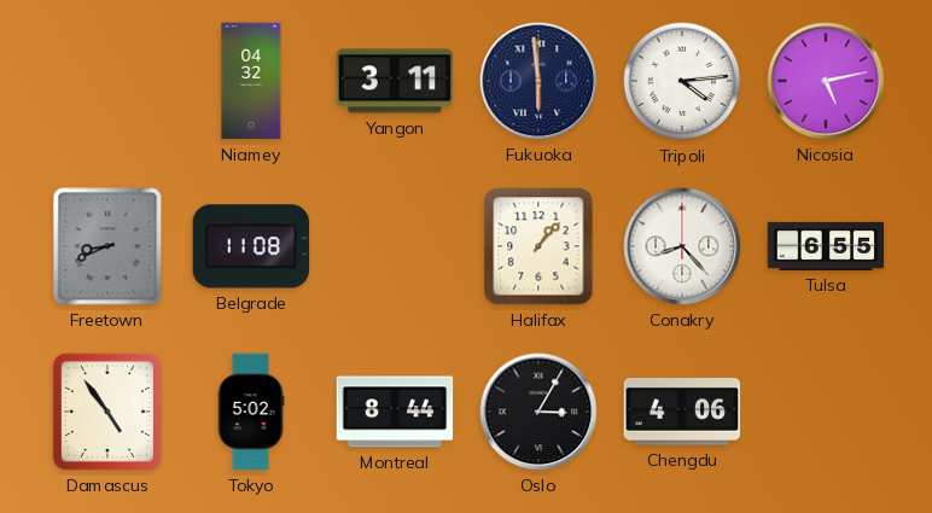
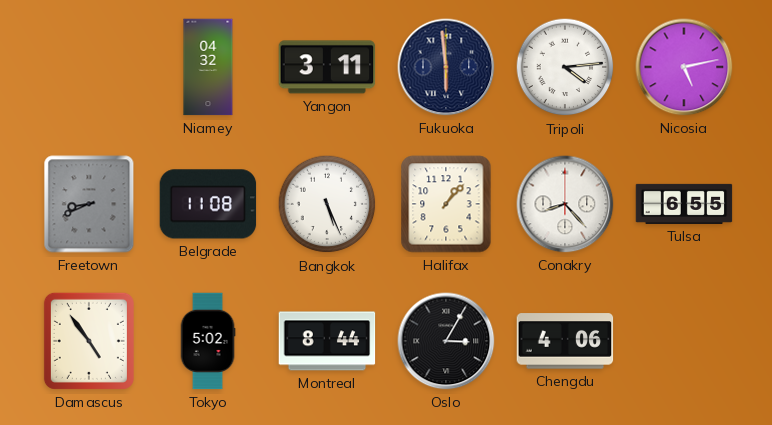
Bangkok: none -> 5:26 (327, 204)
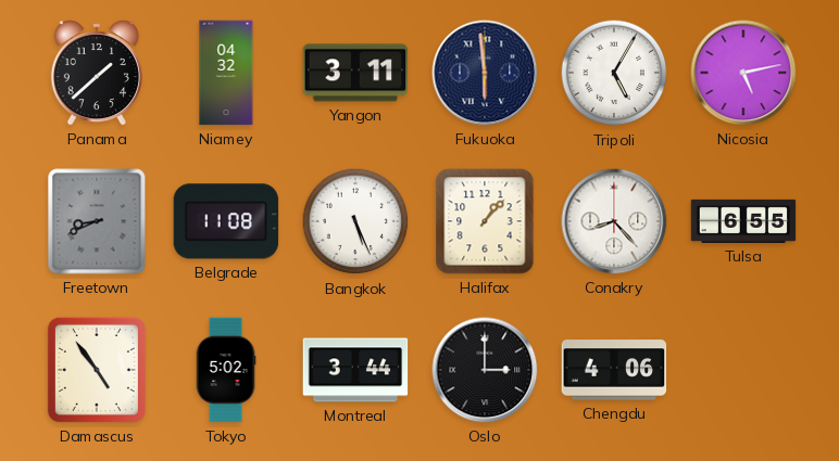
Panama: none -> 1:38 (97, 74)
Tripoli: 4:14 -> 5:05 (614, 73)
Montreal: 8:44 -> 3:44 (355, 370)
Oslo: 3:05 -> 3:00 (485, 370)
